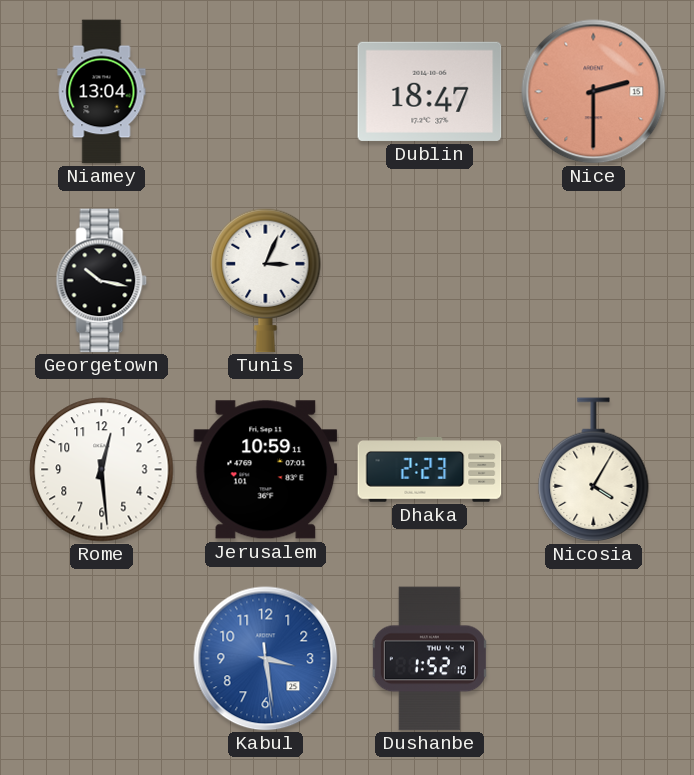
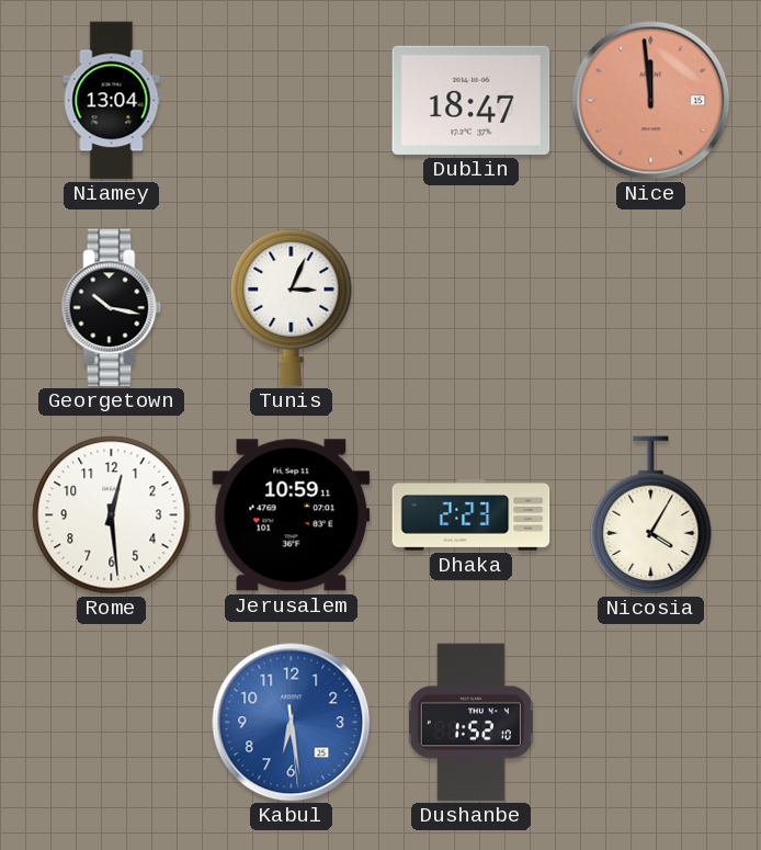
Nice: 2:30 -> 11:59 (651, 101)
Kabul: 3:28 -> 6:28 (292, 723)
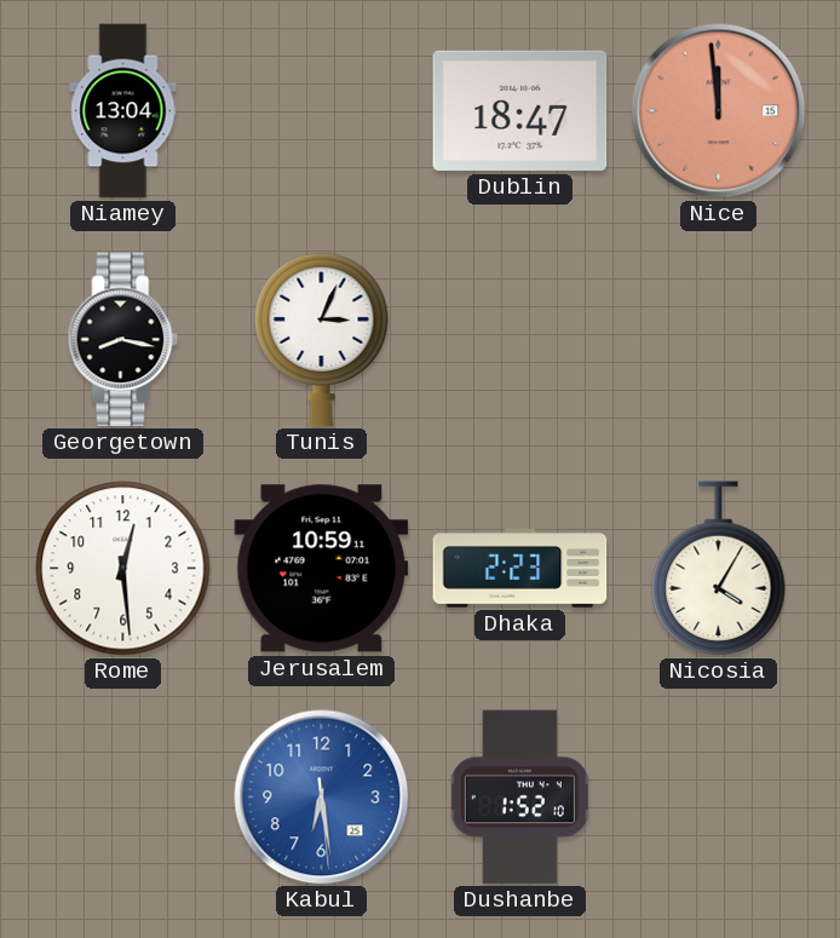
Georgetown: 10:17 -> 8:17 (123, 340)
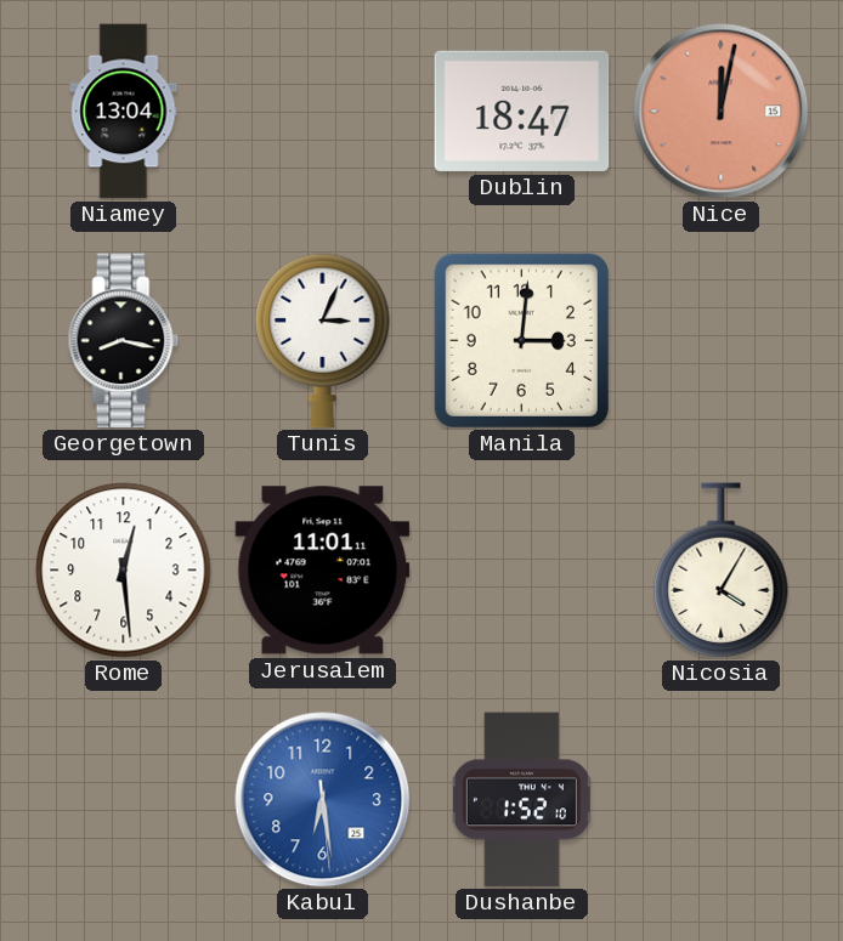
Nice: 11:59 -> 12:02 (722, 112)
Manila: none -> 3:01 (521, 340)
Jerusalem: 10:59 -> 11:01 (323, 571)
Dhaka: 2:23 -> none (520, 569)
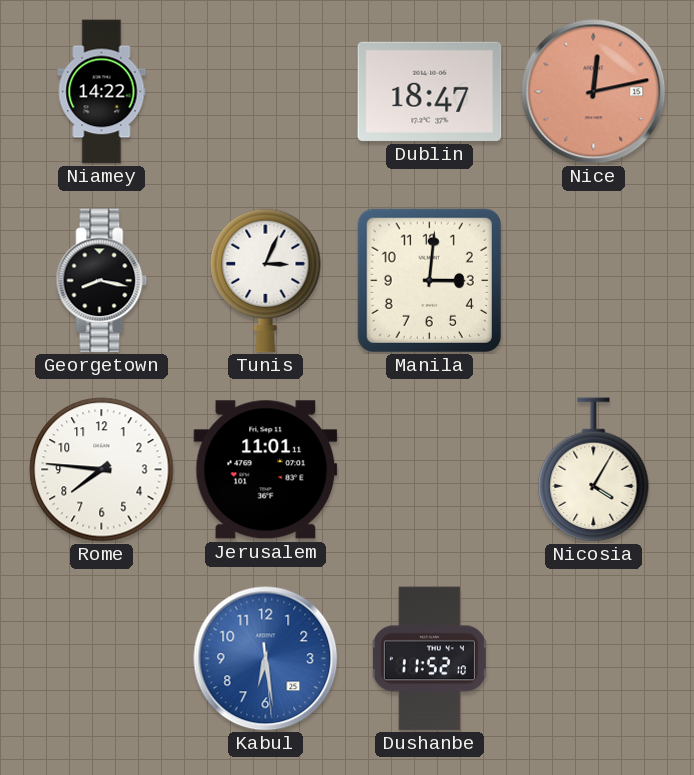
Niamey: 13:04 -> 14:22 (102, 92)
Nice: 12:02 -> 12:13 (594, 92)
Rome: 12:29 -> 7:46 (102, 470)
Dushanbe: 1:52 -> 11:52 (429, 659)
